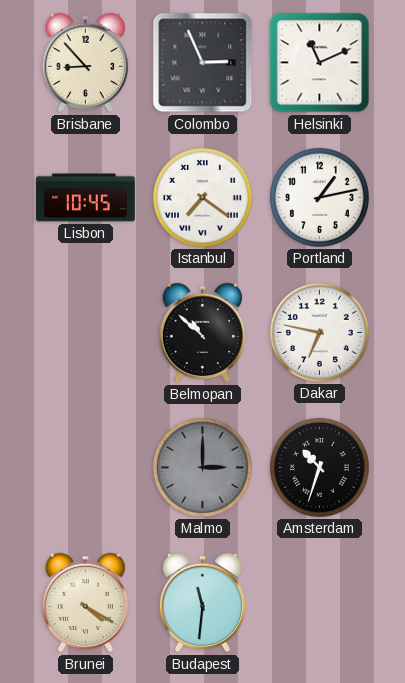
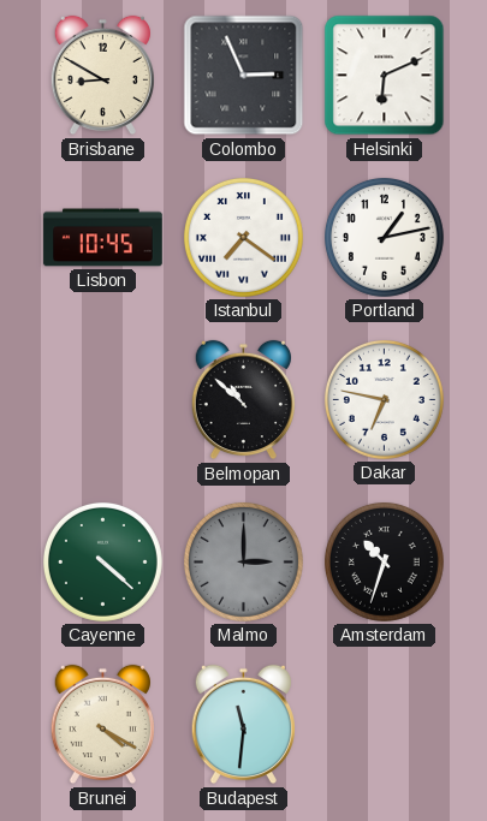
Brisbane: 8:53 -> 8:50 (102, 76)
Helsinki: 11:11 -> 6:11 (385, 76)
Cayenne: none -> 4:22 (102, 561)
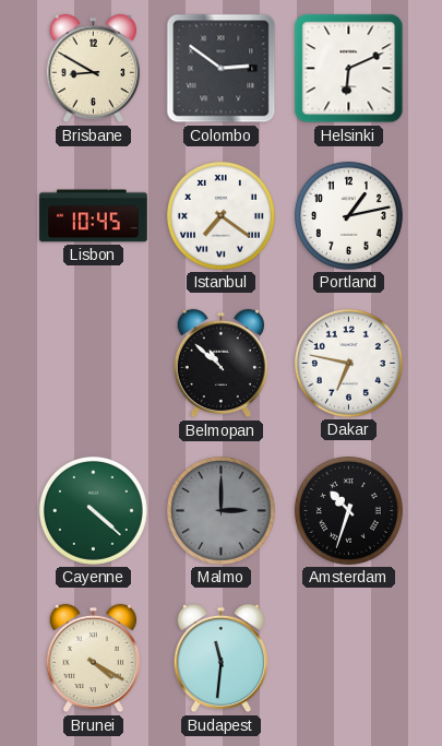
Colombo: 2:56 -> 2:51 (222, 69)
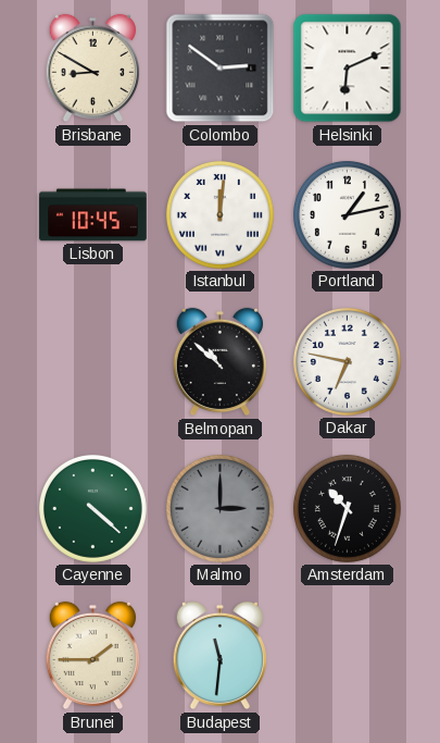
Istanbul: 7:21 -> 12:01 (219, 214)
Brunei: 4:20 -> 1:45 (92, 656)
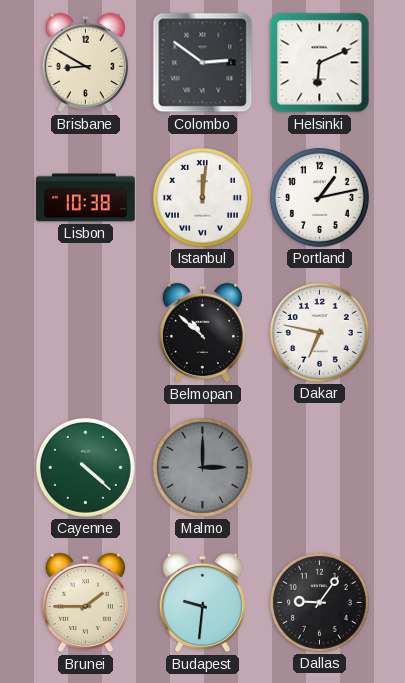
Lisbon: 10:45 -> 10:38 (86, 198)
Amsterdam: 10:33 -> none (347, 508)
Budapest: 11:31 -> 9:31 (202, 603)
Dallas: none -> 9:06 (319, 602)
